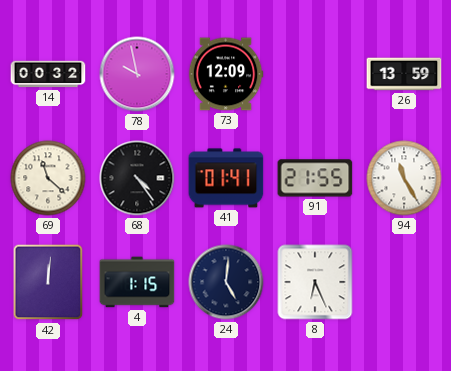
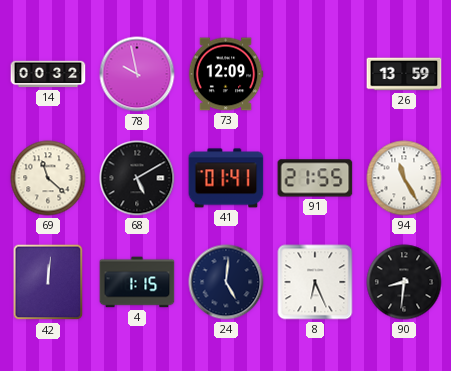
68: 4:24 -> 5:10 (137, 178)
90: none -> 8:31 (404, 282)
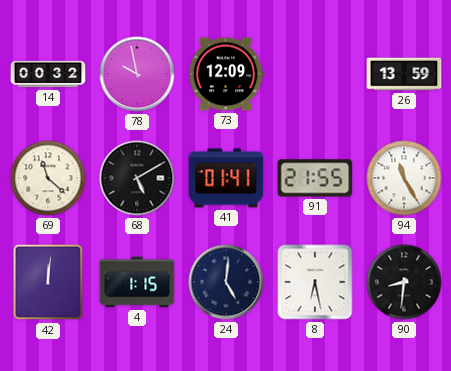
8: 6:26 -> 6:28 (315, 282)
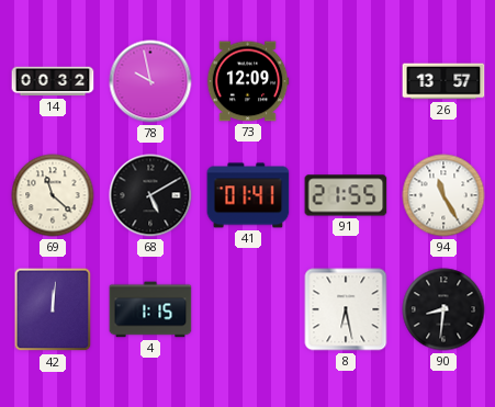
26: 13:59 -> 13:57 (443, 81)
24: 5:01 -> none (226, 282)
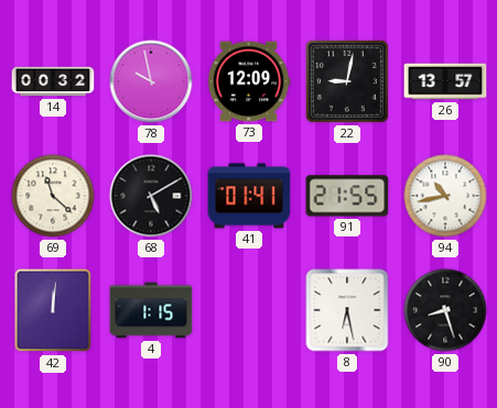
22: none -> 9:02 (347, 81)
94: 11:25 -> 10:43 (445, 196)
90: 8:31 -> 8:27 (445, 310)
